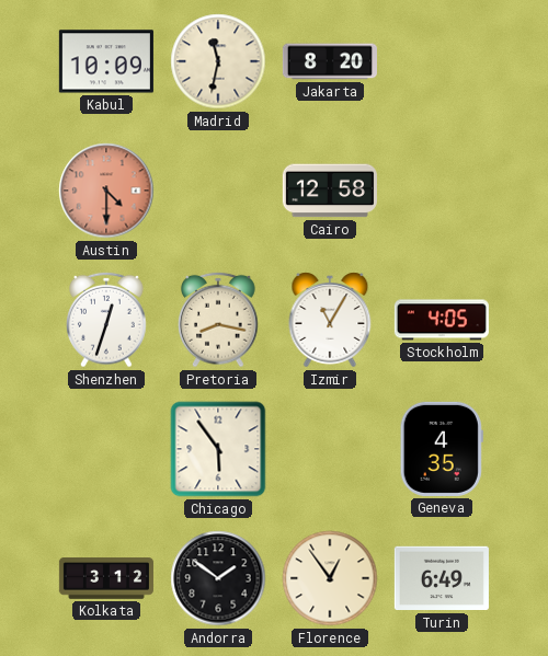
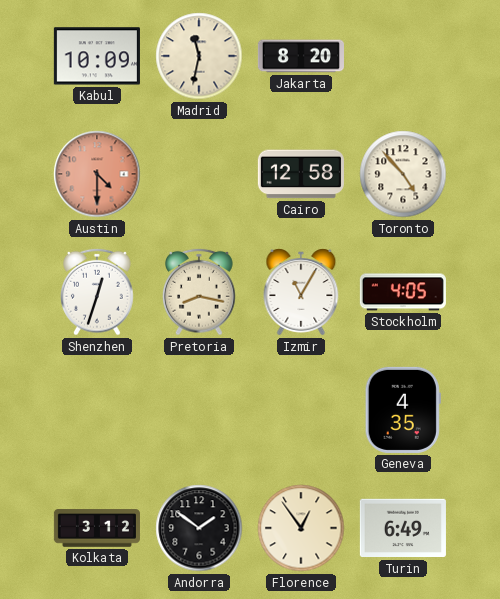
Toronto: none -> 4:53 (403, 174)
Chicago: 5:54 -> none (218, 449)
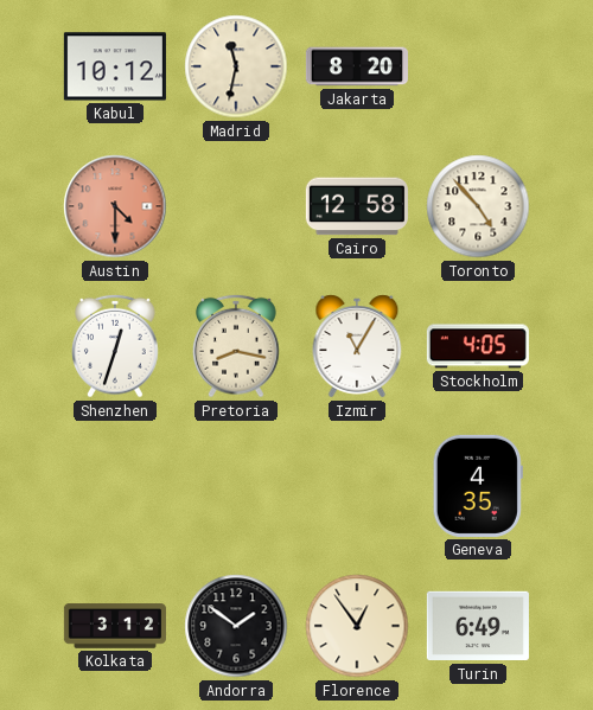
Kabul: 10:09 -> 10:12 (115, 66)
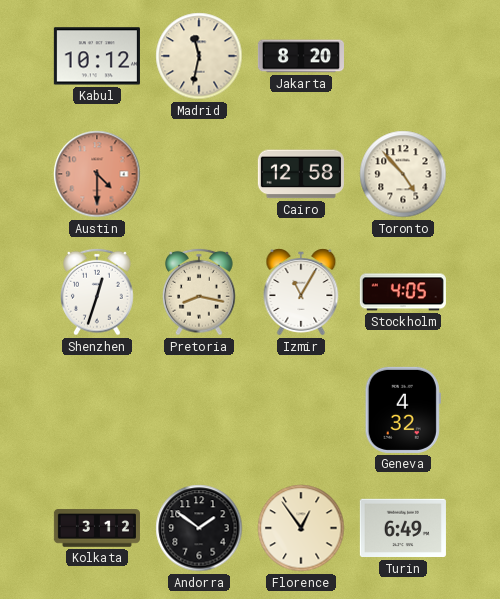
Geneva: 4:35 -> 4:32 (403, 410)
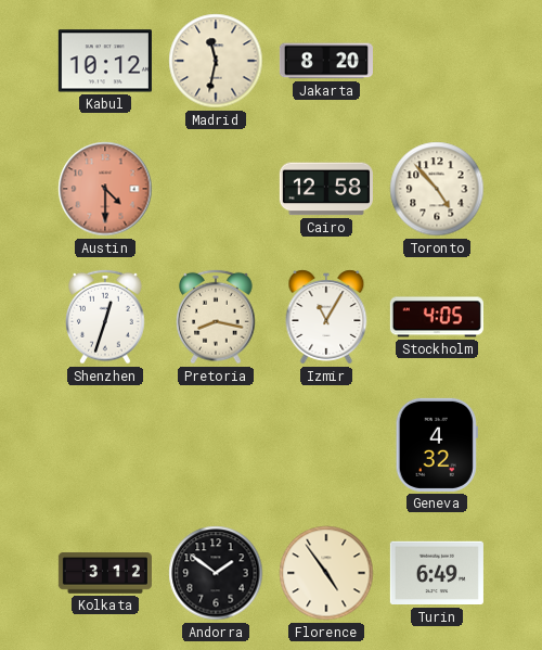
Florence: 12:54 -> 4:54 (326, 573)
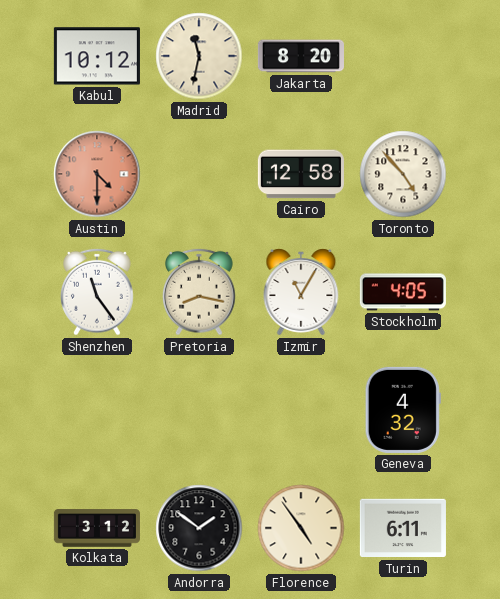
Shenzhen: 12:33 -> 11:24 (98, 292)
Turin: 6:49 -> 6:11 (403, 528)
